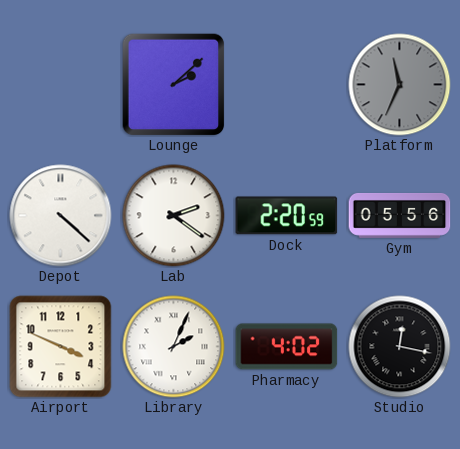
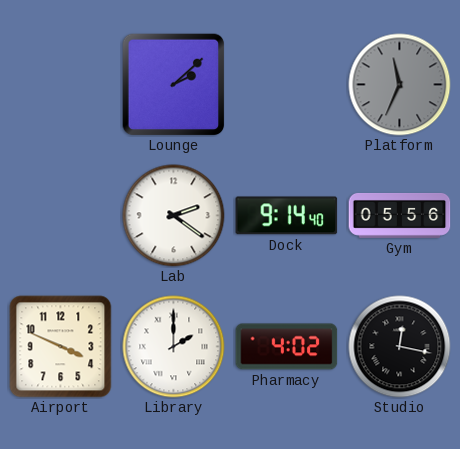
Depot: 4:22 -> none (61, 216)
Dock: 2:20 -> 9:14 (287, 216)
Library: 2:04 -> 2:00 (174, 347)
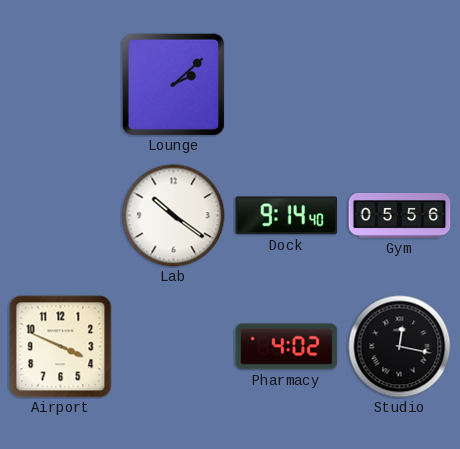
Platform: 11:34 -> none (400, 85)
Lab: 2:21 -> 10:21 (174, 216)
Library: 2:00 -> none (174, 347)
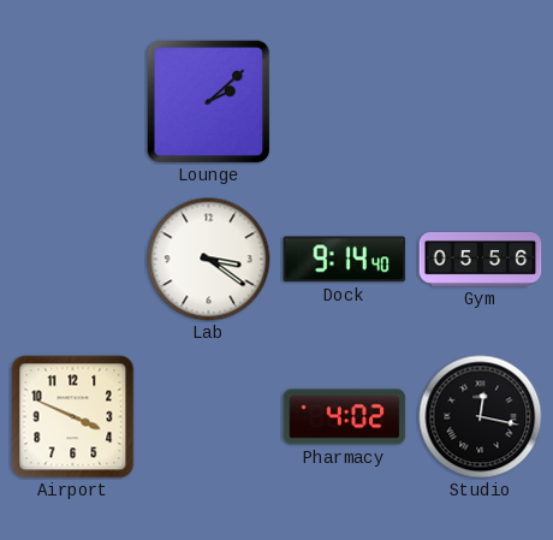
Lab: 10:21 -> 3:21 (209, 260)
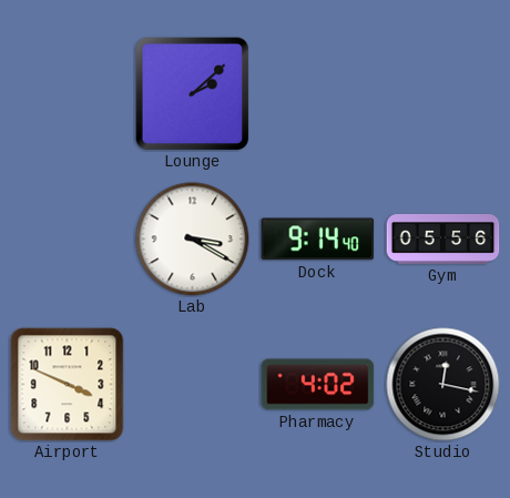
Lab: 3:21 -> 3:20 (193, 240)
